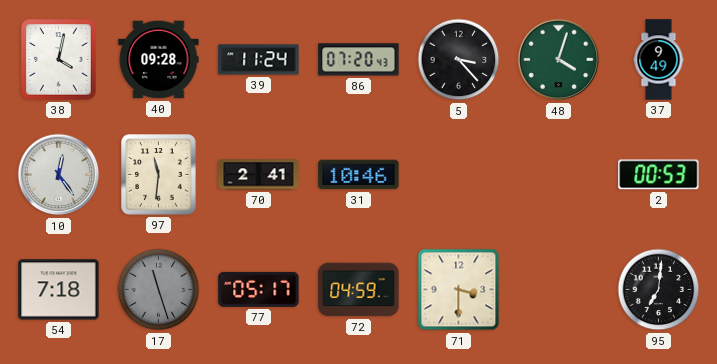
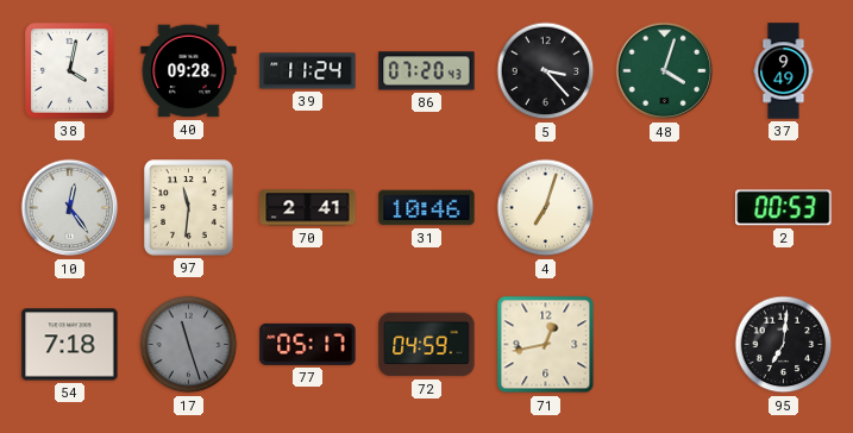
4: none -> 7:03 (546, 208)
71: 3:30 -> 12:43 (546, 345)
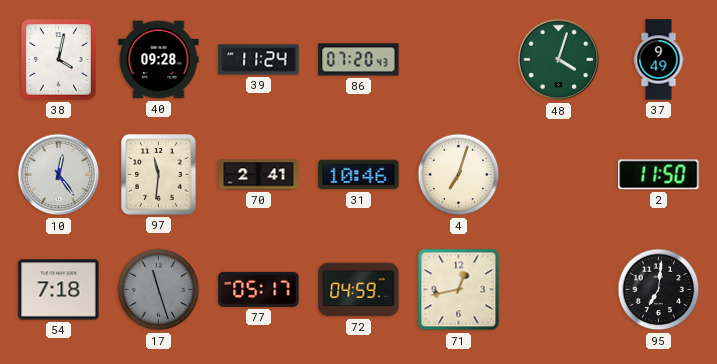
5: 3:23 -> none (546, 71)
2: 00:53 -> 11:50 (659, 175)
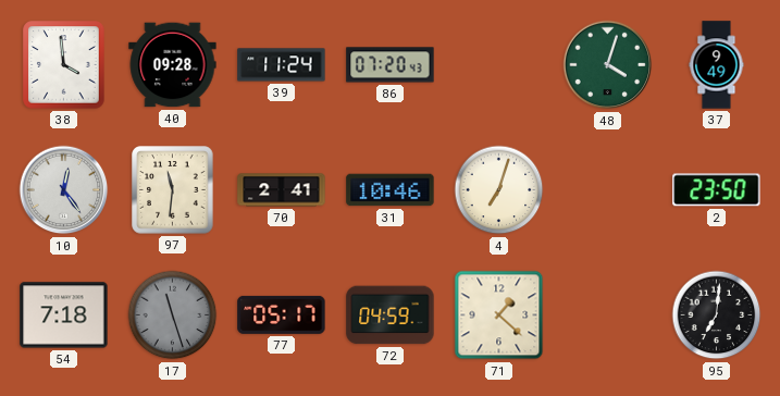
38: 4:02 -> 3:59 (64, 65)
2: 11:50 -> 23:50 (717, 190)
71: 12:43 -> 1:22 (499, 315)
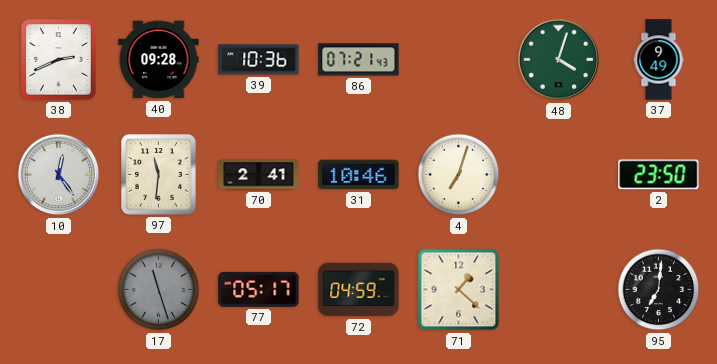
38: 3:59 -> 2:41 (59, 60)
39: 11:24 -> 10:36 (259, 60)
86: 07:20 -> 07:21 (359, 60)
54: 7:18 -> none (64, 315)
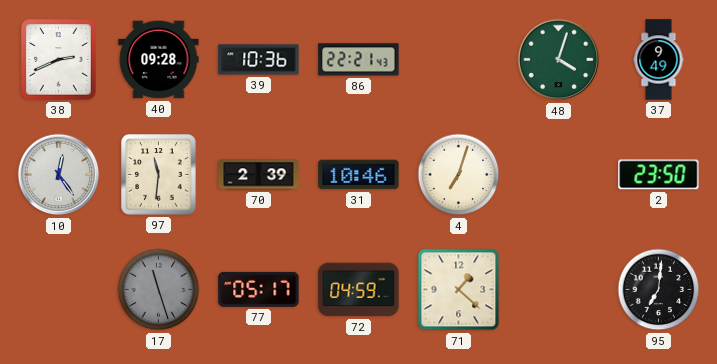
86: 07:21 -> 22:21 (359, 60)
70: 2:41 -> 2:39 (259, 175)
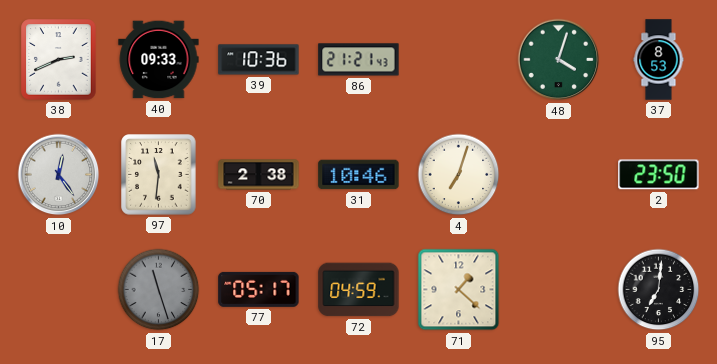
40: 09:28 -> 09:33 (159, 60)
86: 22:21 -> 21:21 (359, 60)
37: 9:49 -> 8:53 (659, 60)
70: 2:39 -> 2:38 (259, 175)
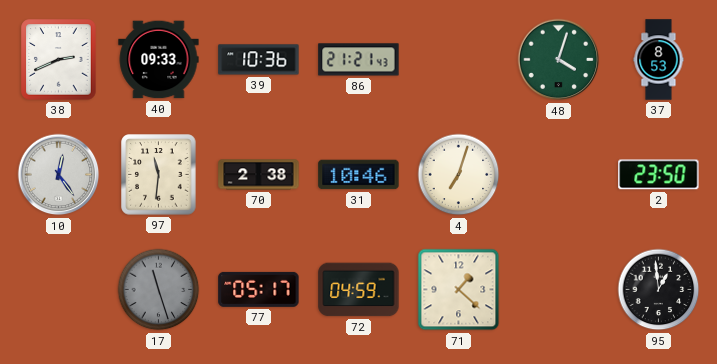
95: 7:01 -> 12:59 (659, 290)
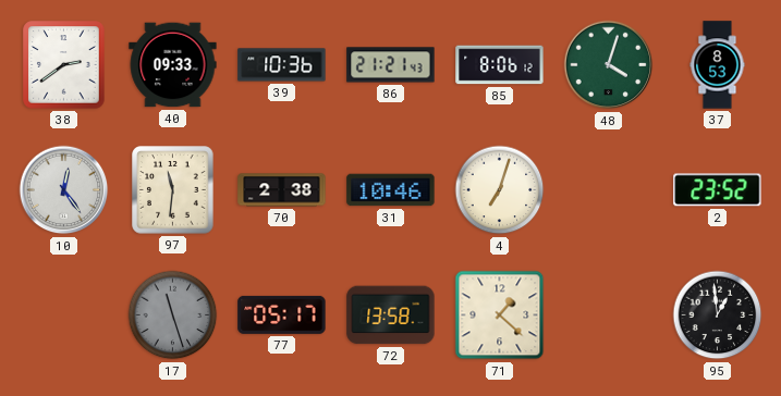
38: 2:41 -> 2:39 (64, 65)
85: none -> 8:06 (500, 65)
2: 23:50 -> 23:52 (718, 190)
72: 04:59 -> 13:58 (391, 315)
